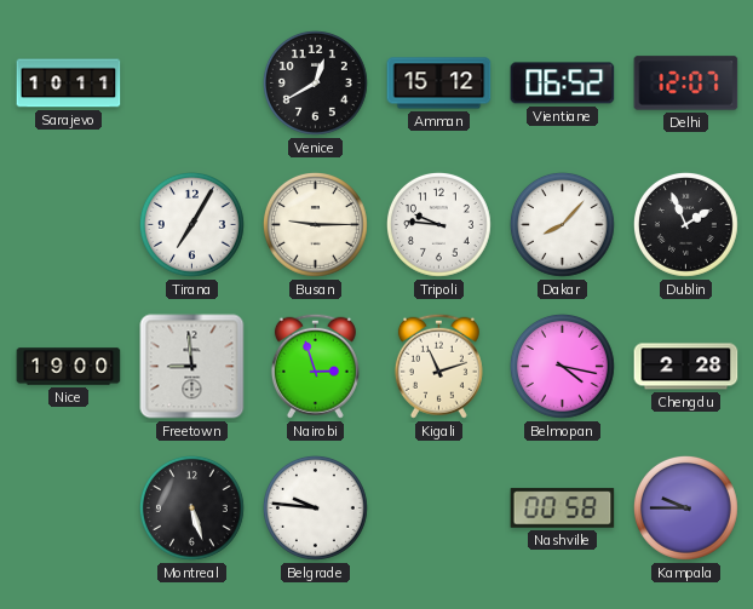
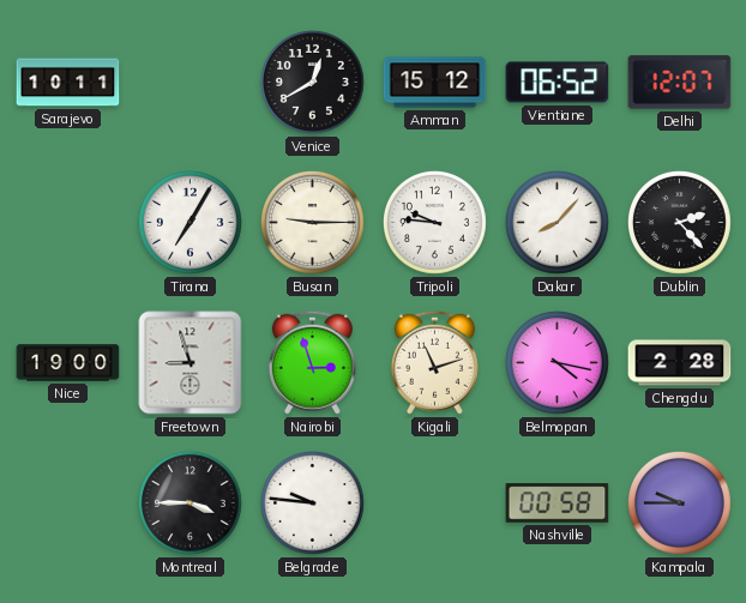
Dublin: 1:56 -> 2:23 (680, 222)
Freetown: 8:59 -> 8:57 (191, 363)
Montreal: 5:27 -> 3:45 (191, 502)
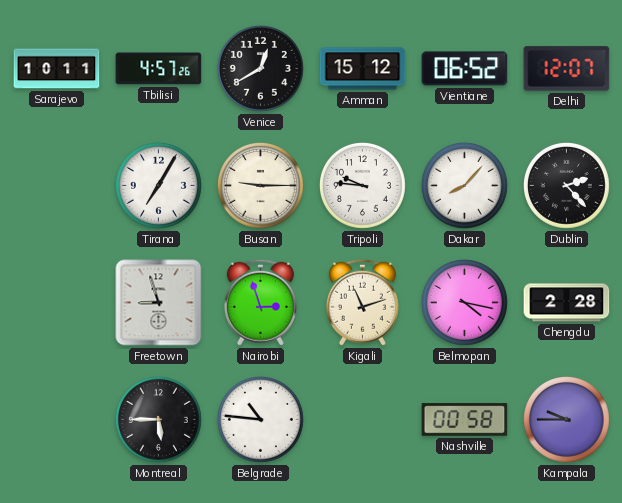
Tbilisi: none -> 4:57 (159, 69)
Nice: 19:00 -> none (68, 363)
Montreal: 3:45 -> 5:45 (159, 419)
Belgrade: 9:46 -> 10:46 (261, 419)
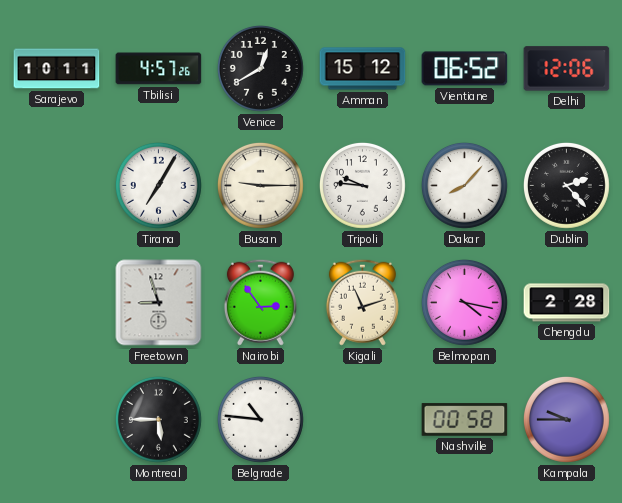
Delhi: 12:07 -> 12:06 (567, 69)
Nairobi: 2:57 -> 2:54 (260, 302)
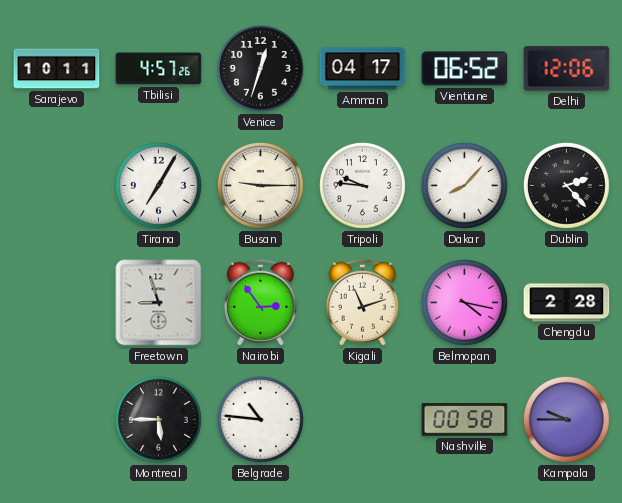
Venice: 12:40 -> 12:33 (261, 68)
Amman: 15:12 -> 04:17 (363, 69)
